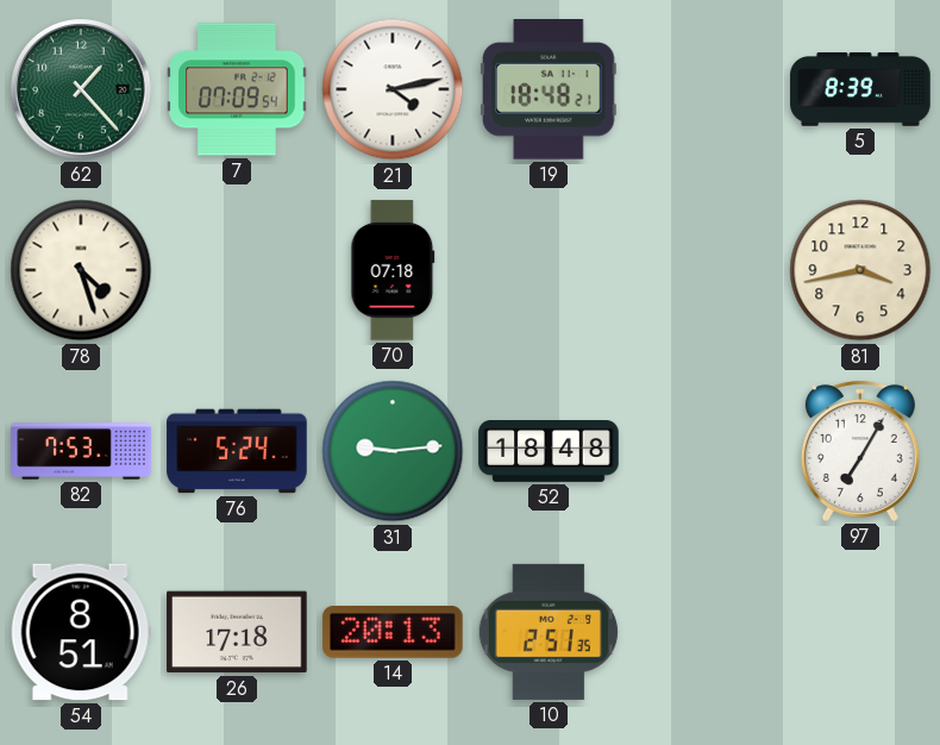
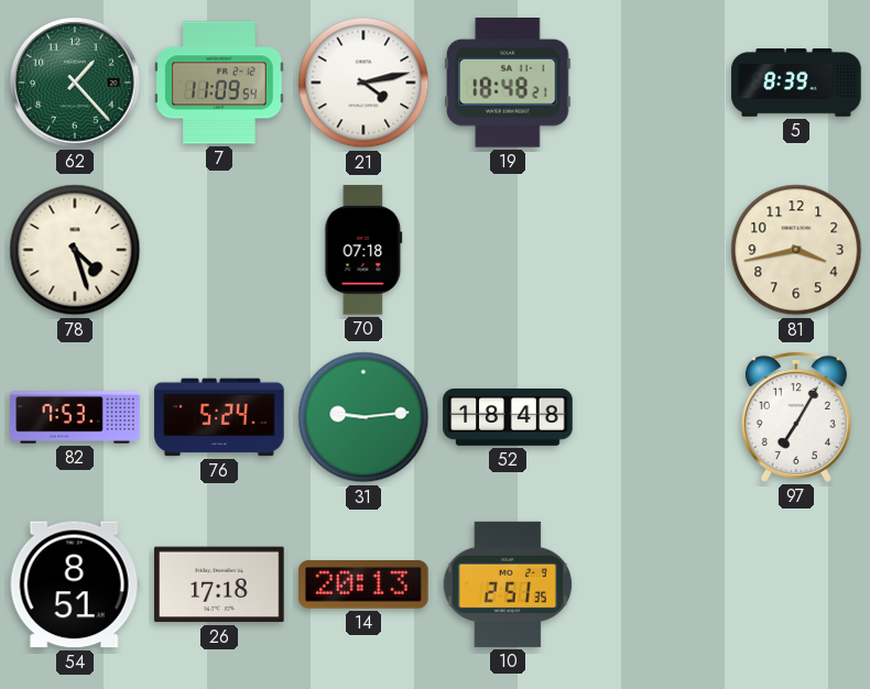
7: 07:09 -> 11:09 (219, 83)
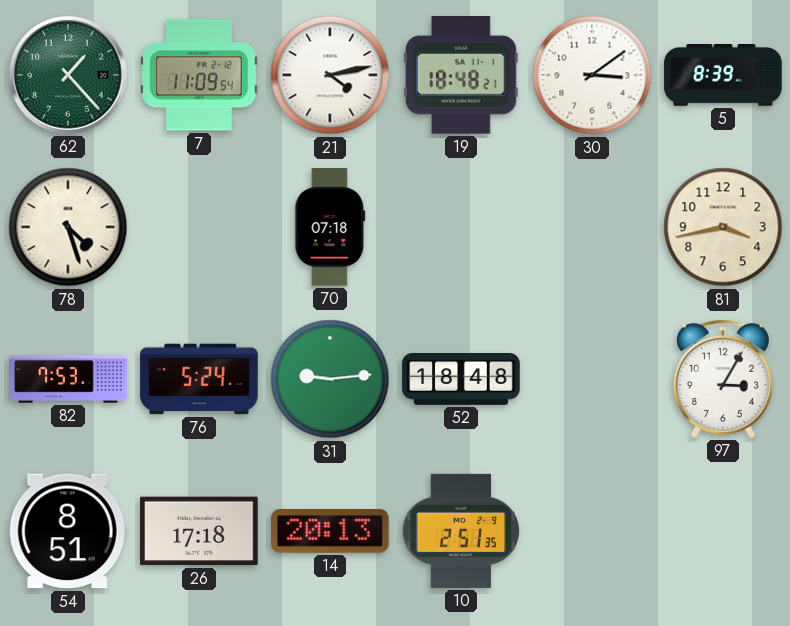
30: none -> 3:09 (592, 75)
97: 7:05 -> 3:05 (723, 379)
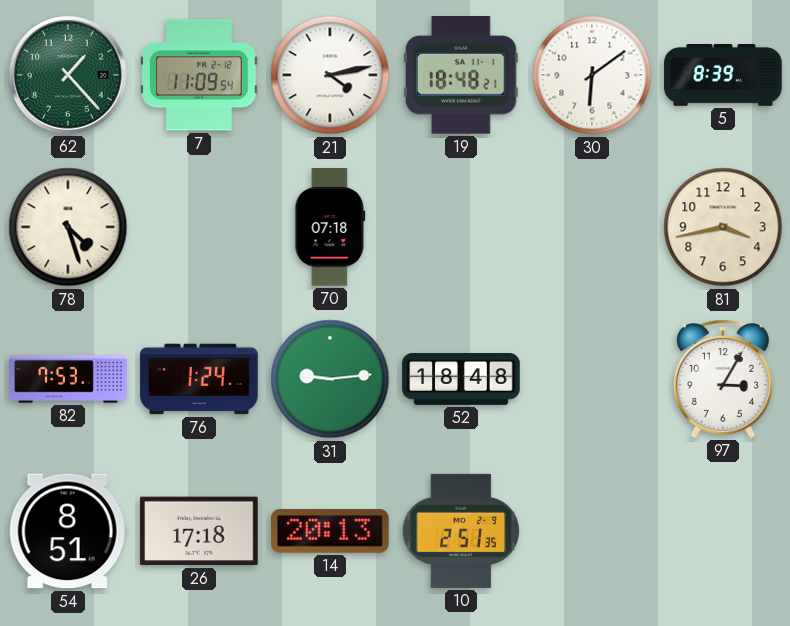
30: 3:09 -> 6:09 (592, 75)
76: 5:24 -> 1:24 (199, 379)
